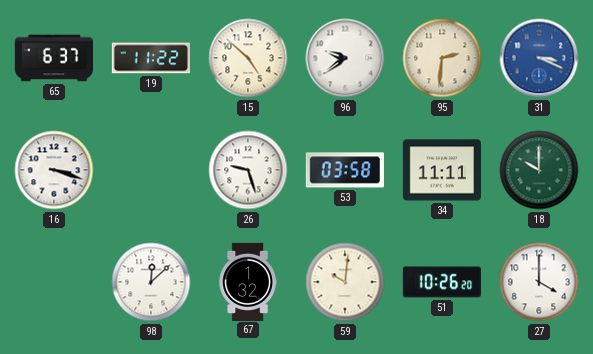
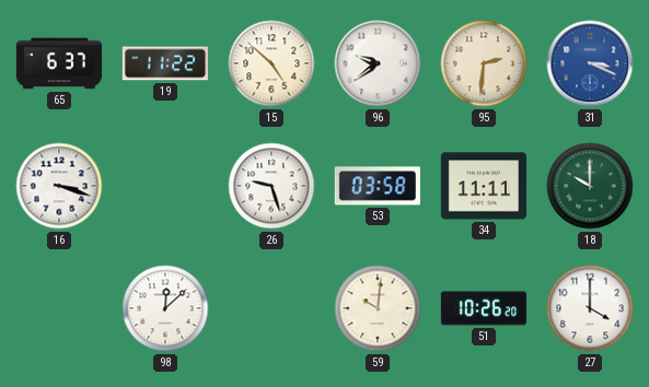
67: 1:32 -> none (248, 281)
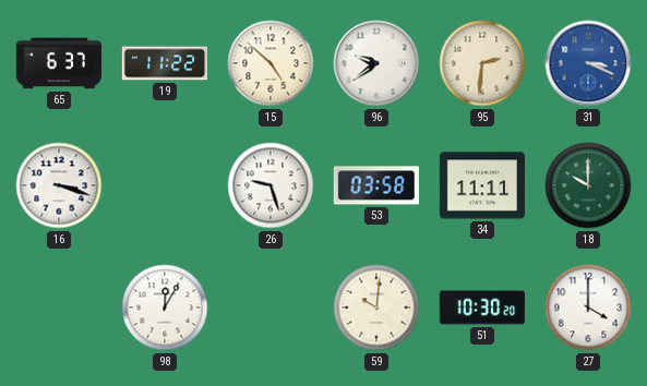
98: 12:08 -> 12:05 (165, 307)
51: 10:26 -> 10:30 (481, 307)
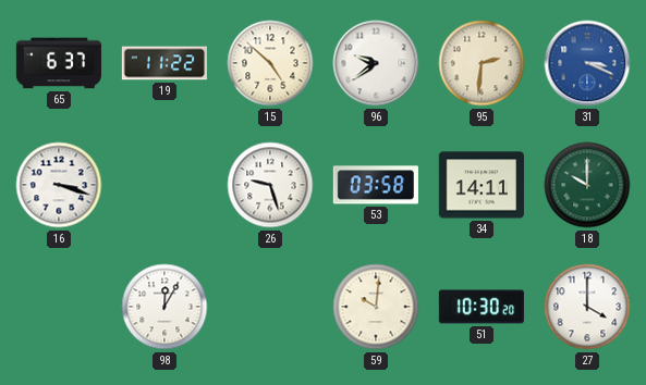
34: 11:11 -> 14:11 (480, 185)
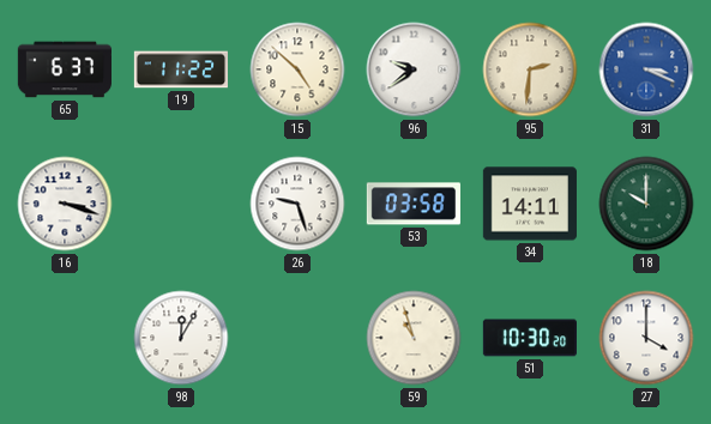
59: 10:01 -> 10:57 (414, 338)
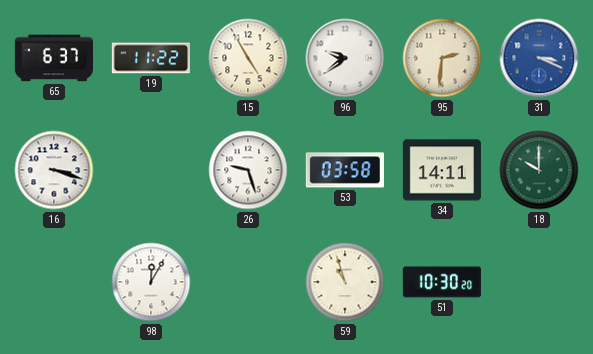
15: 4:52 -> 4:55 (248, 58)
27: 4:00 -> none (646, 338)
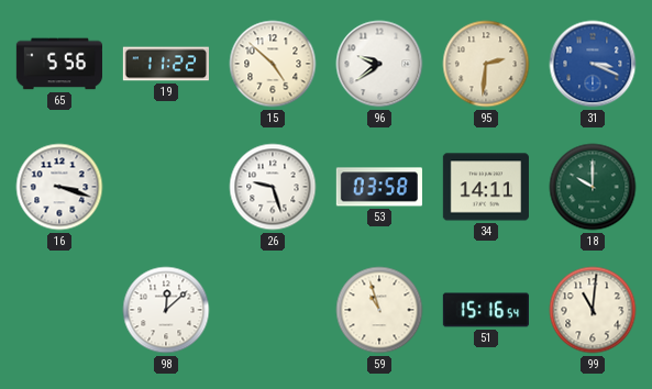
65: 6:37 -> 5:56 (58, 64)
15: 4:55 -> 4:52 (273, 64)
98: 12:05 -> 12:08 (166, 310)
51: 10:30 -> 15:16 (485, 310)
99: none -> 11:01 (593, 310)
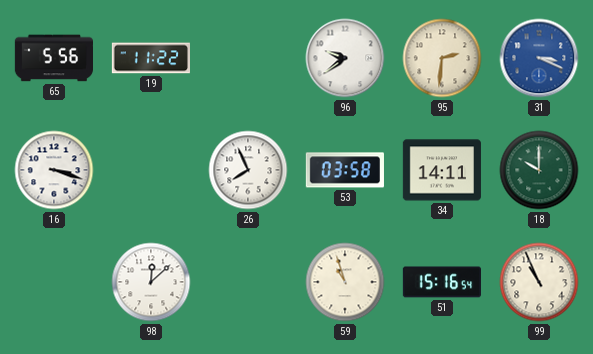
15: 4:52 -> none (273, 64)
26: 9:27 -> 7:56 (248, 170)
99: 11:01 -> 10:56 (539, 282)
